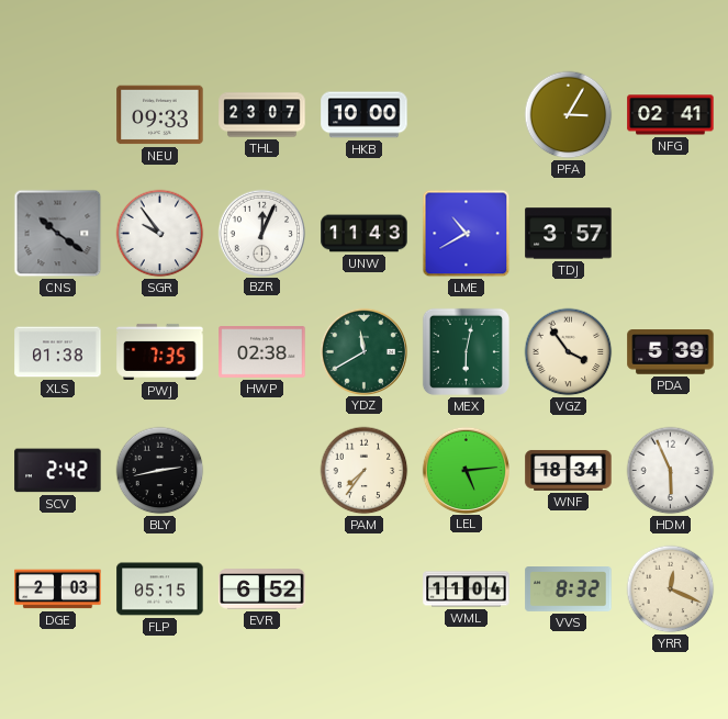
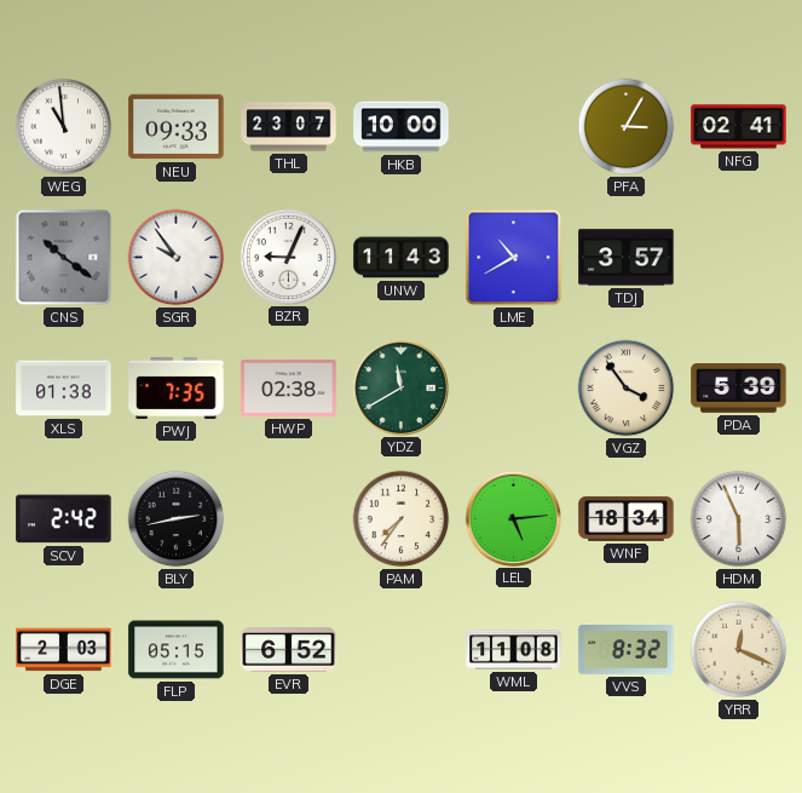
WEG: none -> 10:59 (64, 127)
BZR: 12:04 -> 9:04 (288, 257)
MEX: 6:02 -> none (466, 351)
WML: 11:04 -> 11:08 (514, 650)
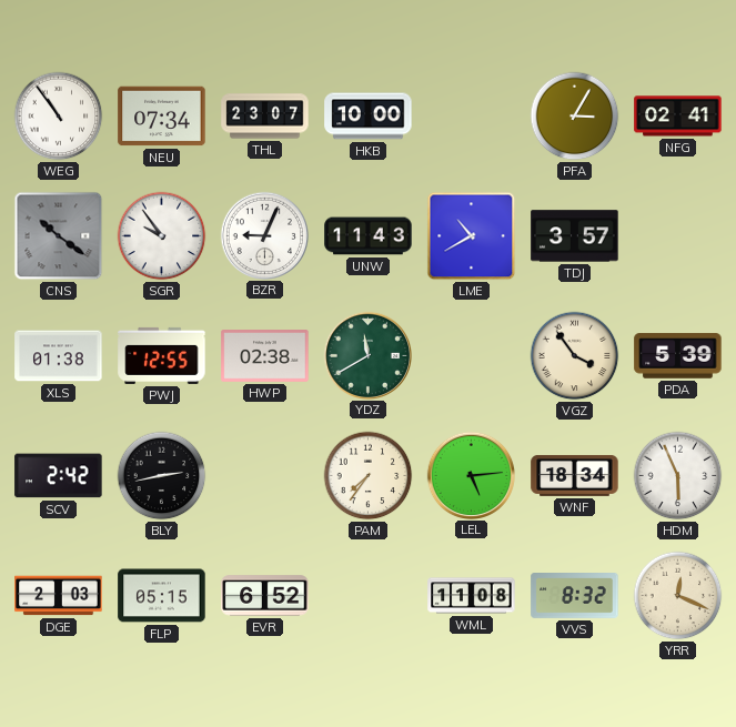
WEG: 10:59 -> 10:54 (59, 117)
NEU: 09:33 -> 07:34 (162, 117)
PWJ: 7:35 -> 12:55 (162, 355)
